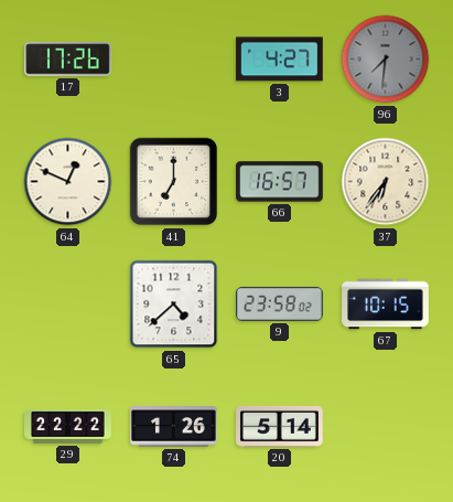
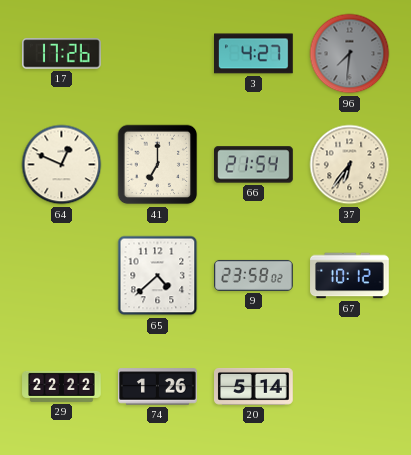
66: 16:57 -> 21:54 (254, 165)
67: 10:15 -> 10:12 (350, 276)
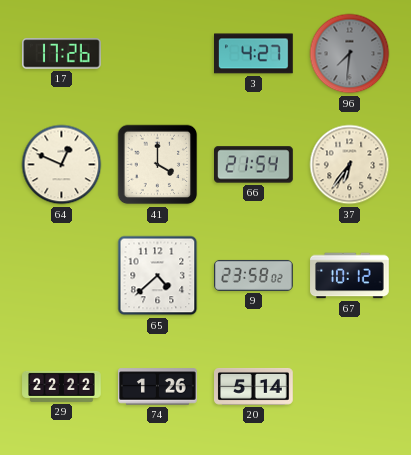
41: 7:00 -> 4:00 (158, 165)
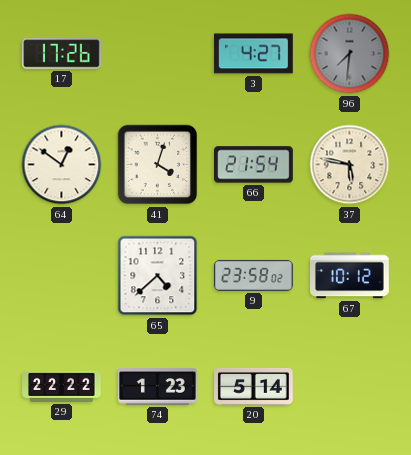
64: 12:49 -> 12:51 (62, 165)
41: 4:00 -> 4:03 (158, 165)
37: 6:36 -> 5:47 (350, 165)
74: 1:26 -> 1:23 (158, 387)
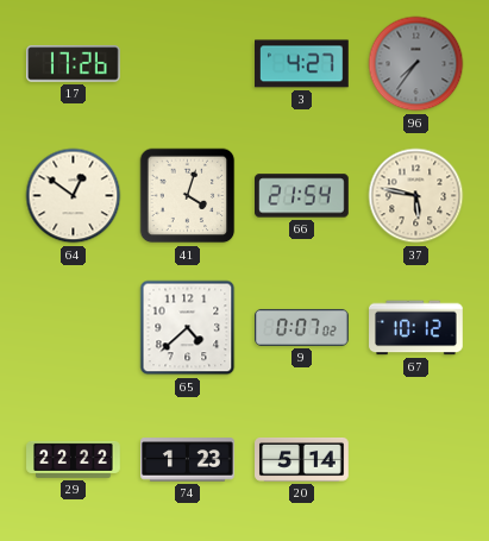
96: 7:31 -> 7:36 (416, 64)
9: 23:58 -> 0:07 (302, 327)
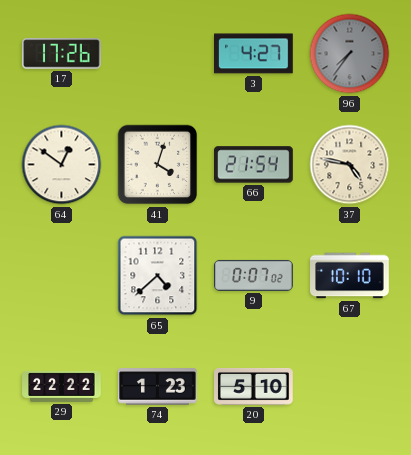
37: 5:47 -> 4:47 (350, 165)
67: 10:12 -> 10:10 (350, 276)
20: 5:14 -> 5:10 (254, 386)
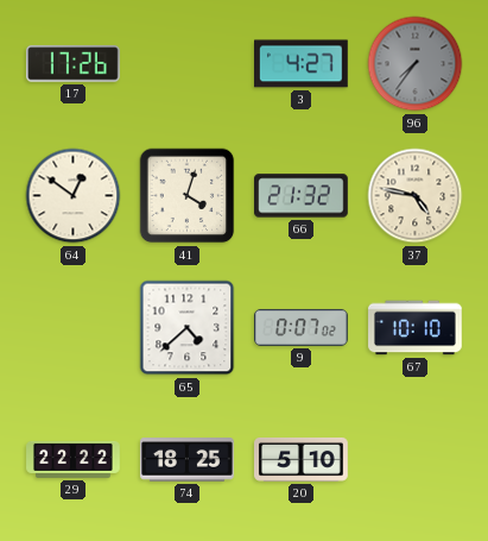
66: 21:54 -> 21:32 (302, 196)
74: 1:23 -> 18:25 (188, 460)
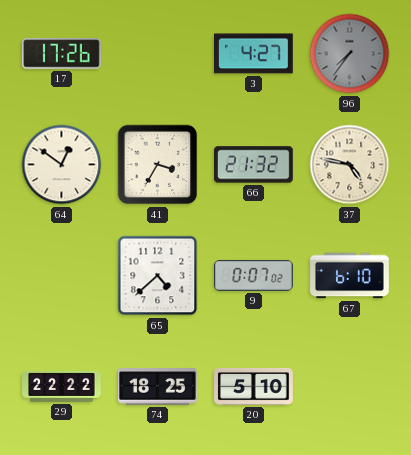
41: 4:03 -> 3:35 (158, 165)
67: 10:10 -> 6:10 (350, 276)
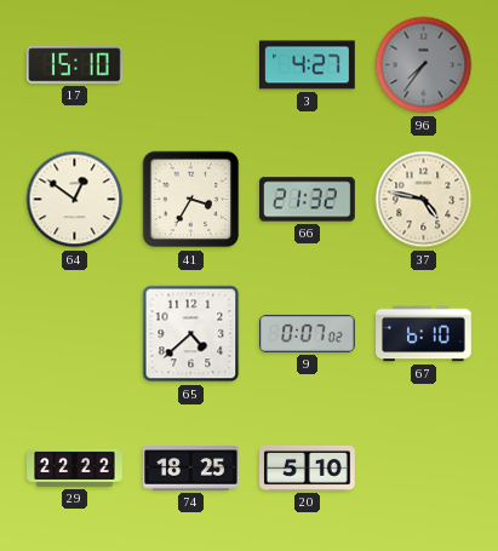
17: 17:26 -> 15:10 (75, 65)
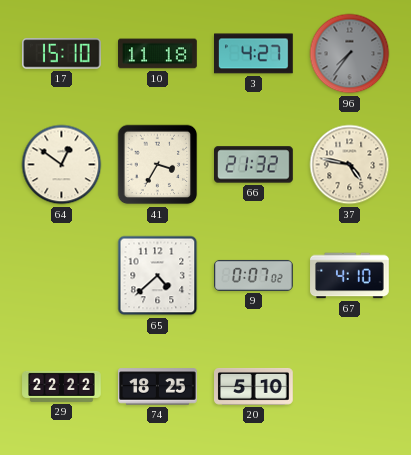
10: none -> 11:18 (158, 54)
67: 6:10 -> 4:10 (350, 276)
